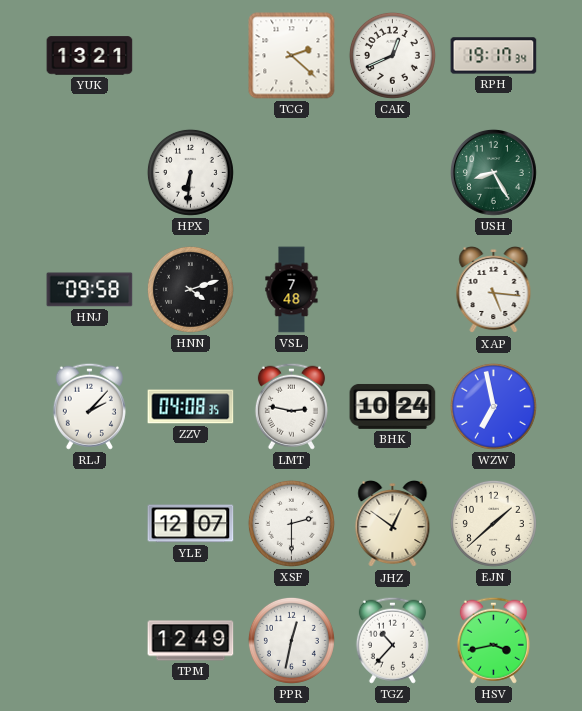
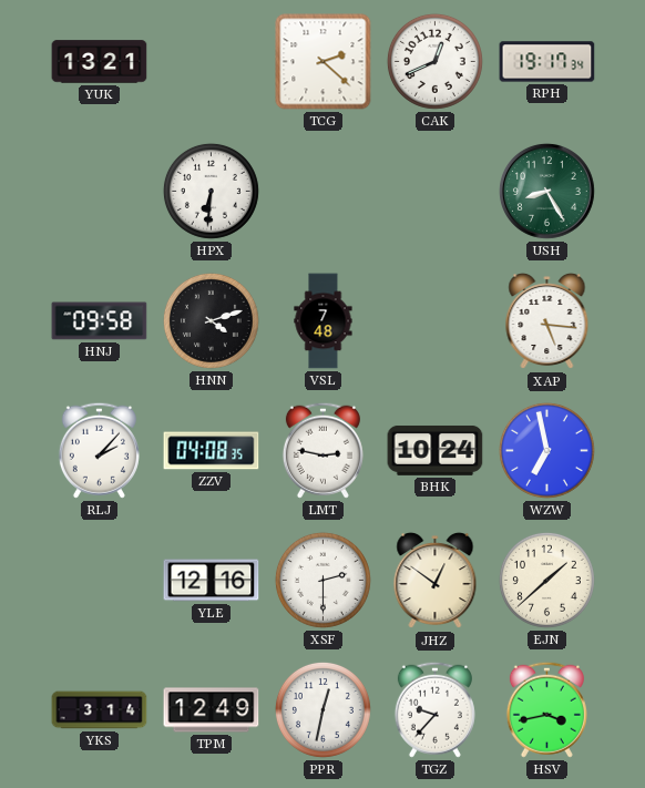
YLE: 12:07 -> 12:16 (212, 581)
YKS: none -> 3:14 (100, 710)
TGZ: 10:37 -> 9:37 (434, 709)
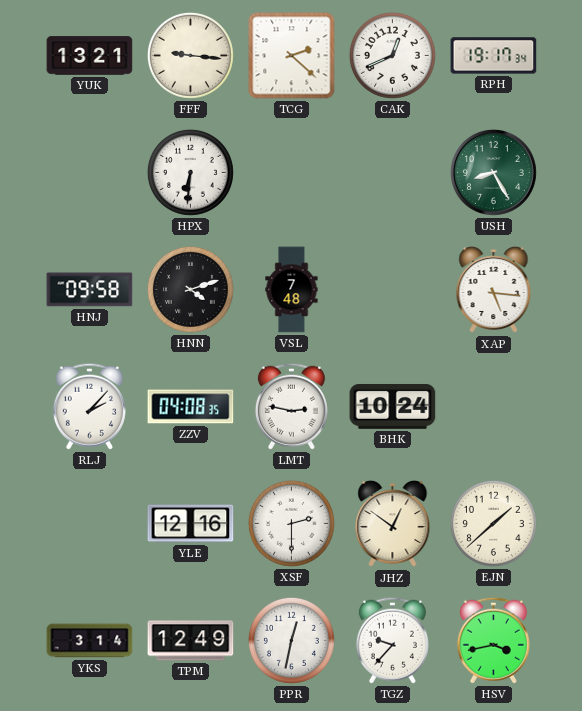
FFF: none -> 9:16 (190, 55)
WZW: 6:58 -> none (546, 450)
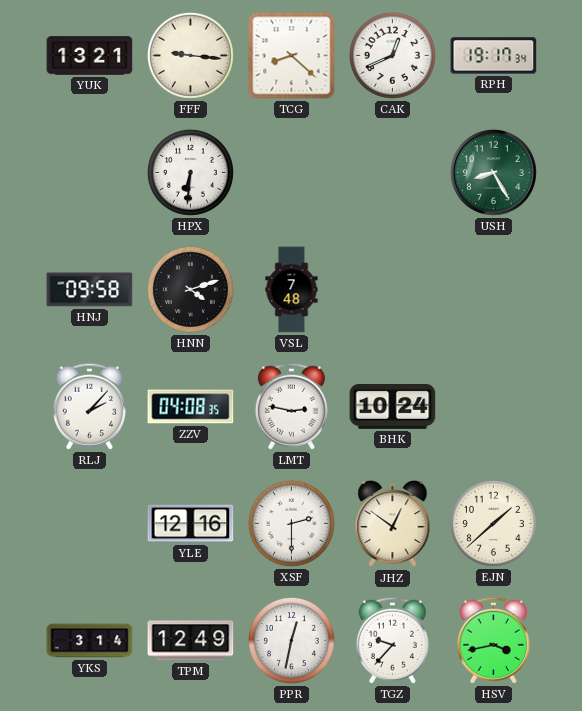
TCG: 2:22 -> 8:22 (292, 56)
XAP: 5:16 -> none (494, 290)
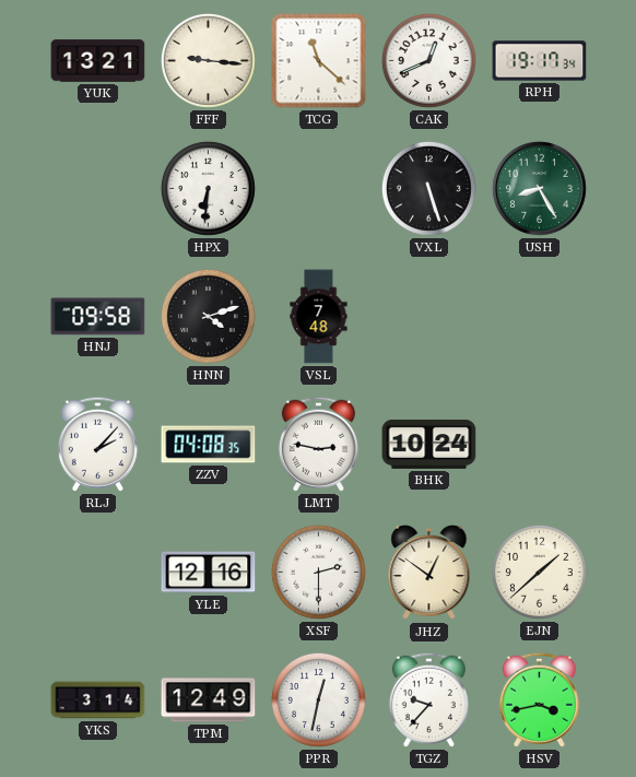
TCG: 8:22 -> 11:22 (319, 61)
VXL: none -> 5:27 (428, 188)
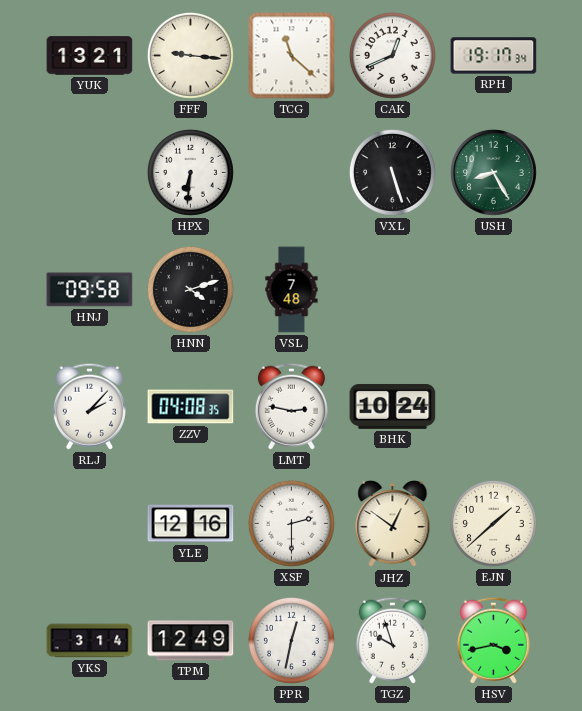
TGZ: 9:37 -> 9:57 (392, 640)
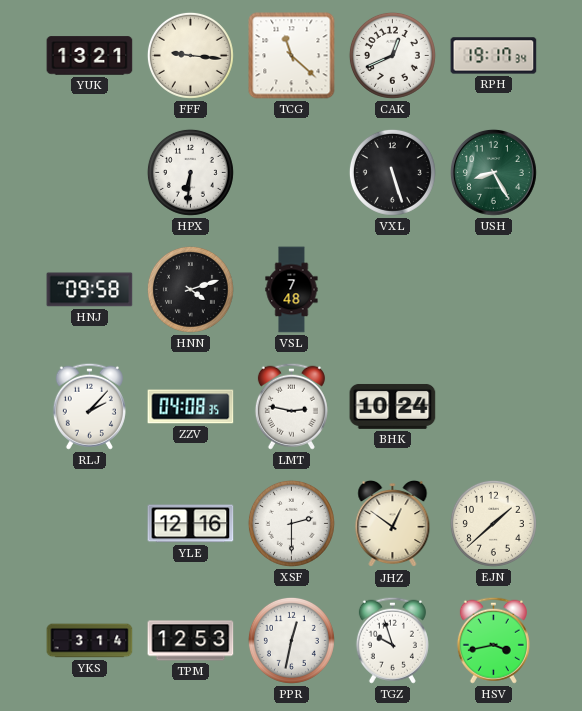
TPM: 12:49 -> 12:53 (191, 641)
